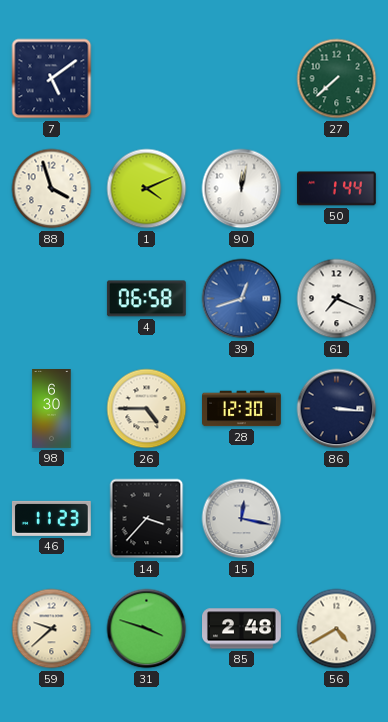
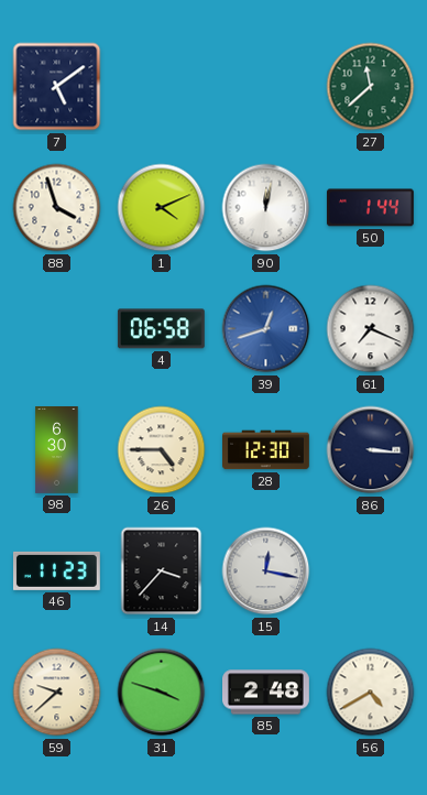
27: 7:38 -> 11:38 (371, 87)
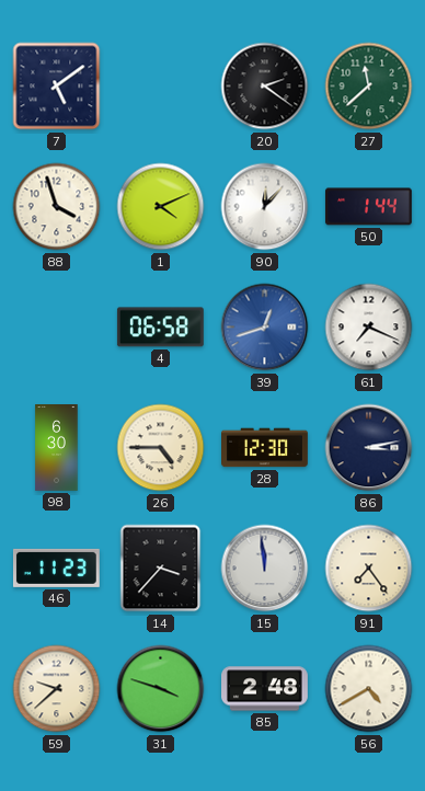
20: none -> 2:21 (265, 87)
90: 12:02 -> 12:07 (265, 207)
86: 3:16 -> 3:13 (369, 448)
15: 12:17 -> 11:59 (265, 569)
91: none -> 7:24 (369, 569)
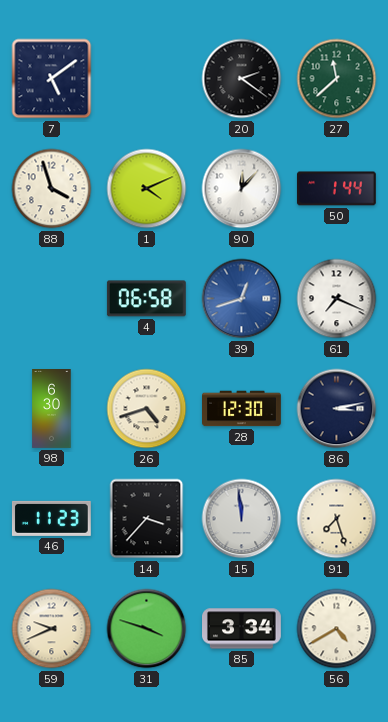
26: 4:45 -> 4:42 (147, 409)
91: 7:24 -> 7:27 (337, 519)
59: 9:38 -> 9:41 (52, 629)
85: 2:48 -> 3:34 (242, 629)
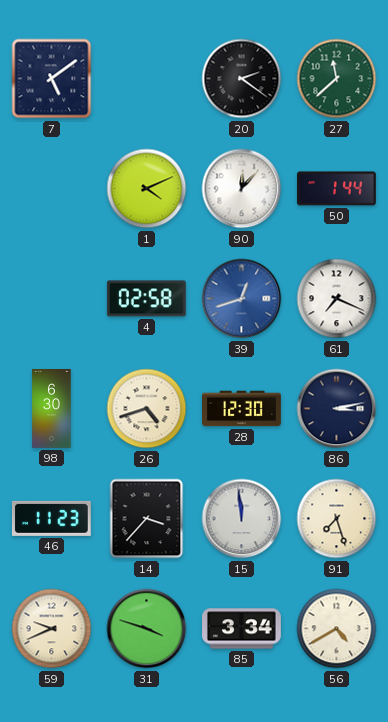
88: 3:57 -> none (52, 189)
4: 06:58 -> 02:58 (146, 299)
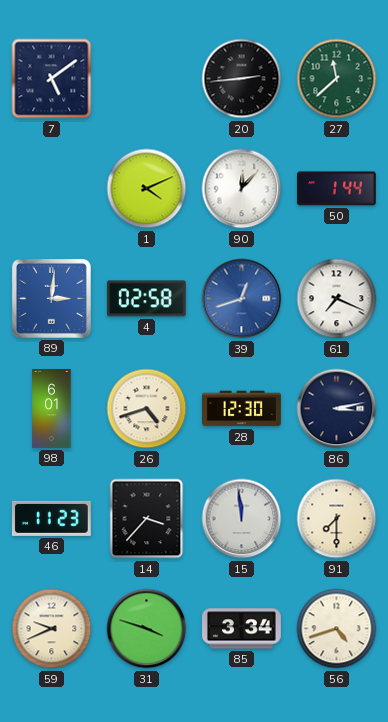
20: 2:21 -> 2:44 (242, 79)
89: none -> 3:01 (51, 298)
98: 6:30 -> 6:01 (52, 409)
91: 7:27 -> 7:30 (337, 519)
56: 4:40 -> 4:42 (337, 629)
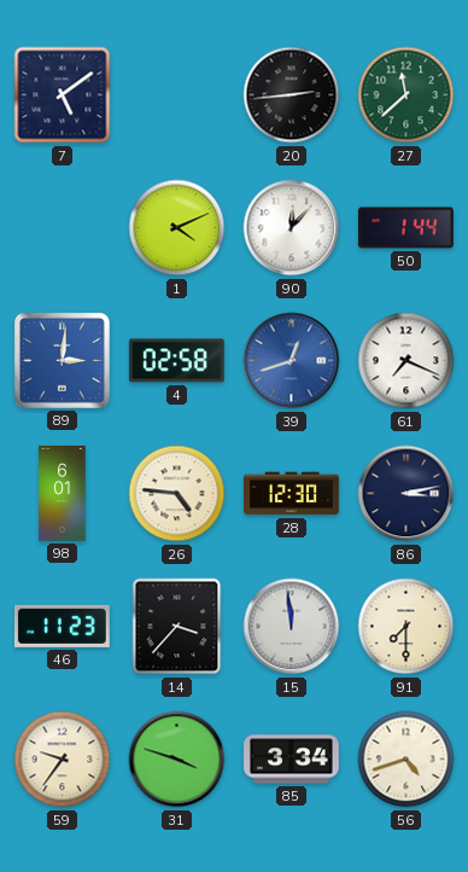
26: 4:42 -> 4:46 (177, 494)
59: 9:41 -> 9:36 (63, 760)
